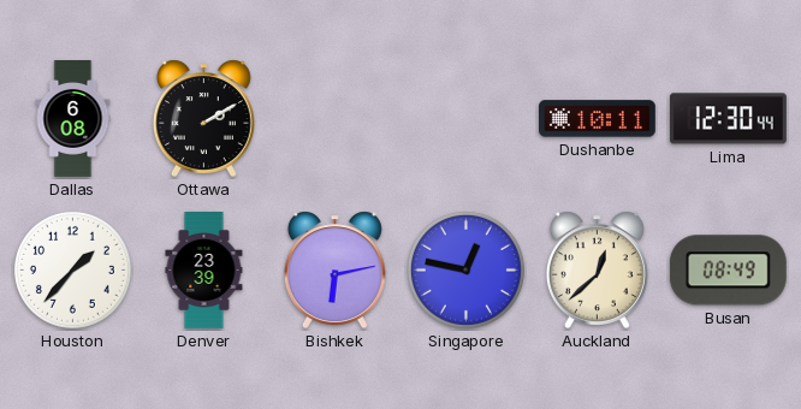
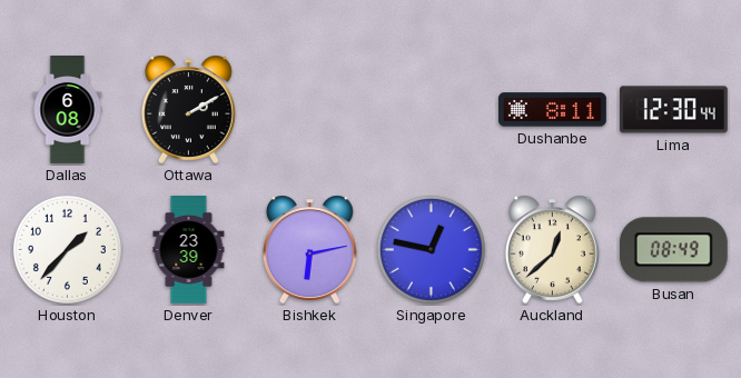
Dushanbe: 10:11 -> 8:11 (552, 110)
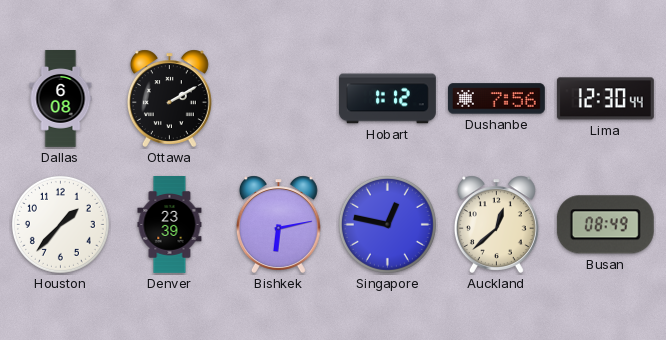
Hobart: none -> 1:12 (387, 99)
Dushanbe: 8:11 -> 7:56 (496, 99)
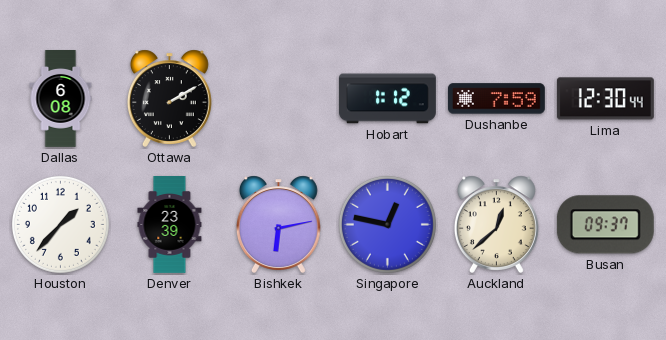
Dushanbe: 7:56 -> 7:59 (496, 99)
Busan: 08:49 -> 09:37 (605, 225)
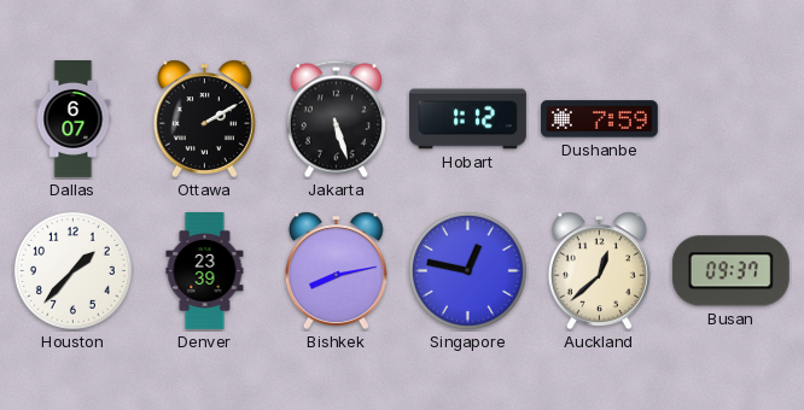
Dallas: 6:08 -> 6:07 (74, 119)
Jakarta: none -> 5:27 (336, 119)
Lima: 12:30 -> none (605, 99)
Bishkek: 6:13 -> 8:13 (336, 270)
